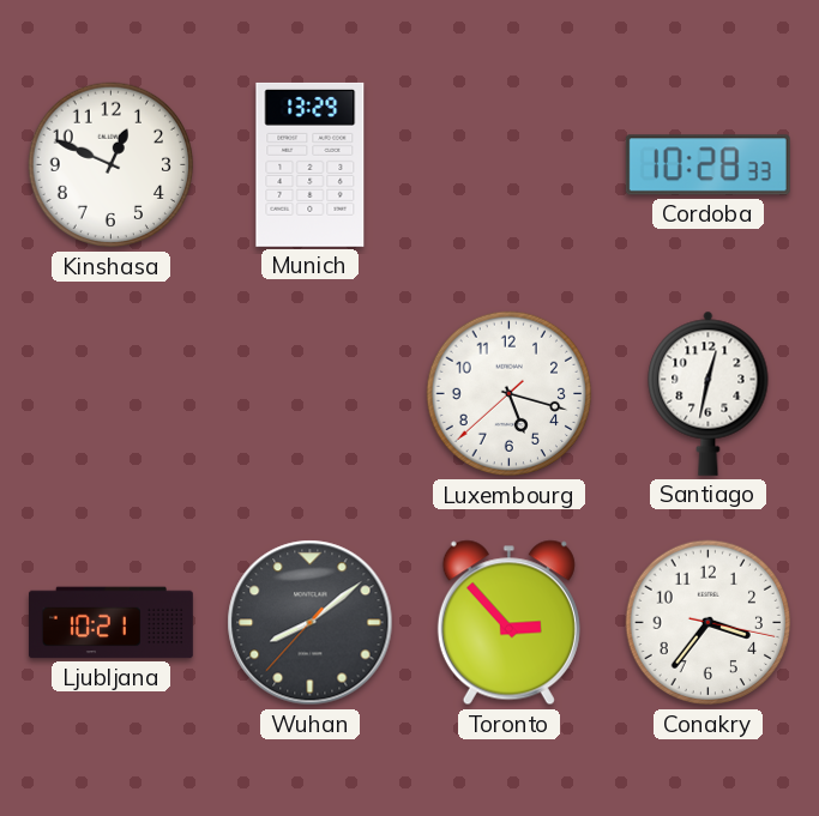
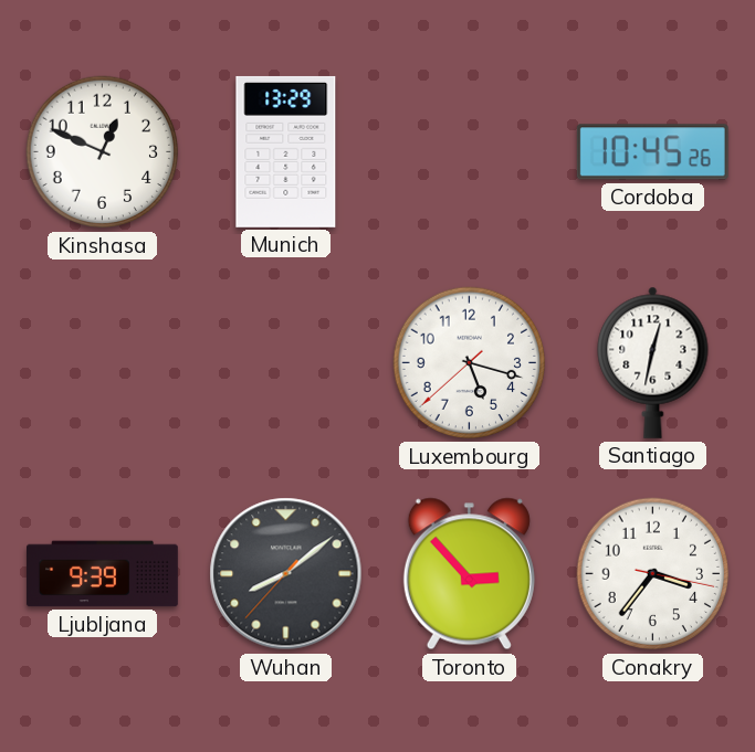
Cordoba: 10:28 -> 10:45 (652, 152)
Ljubljana: 10:21 -> 9:39 (102, 574)
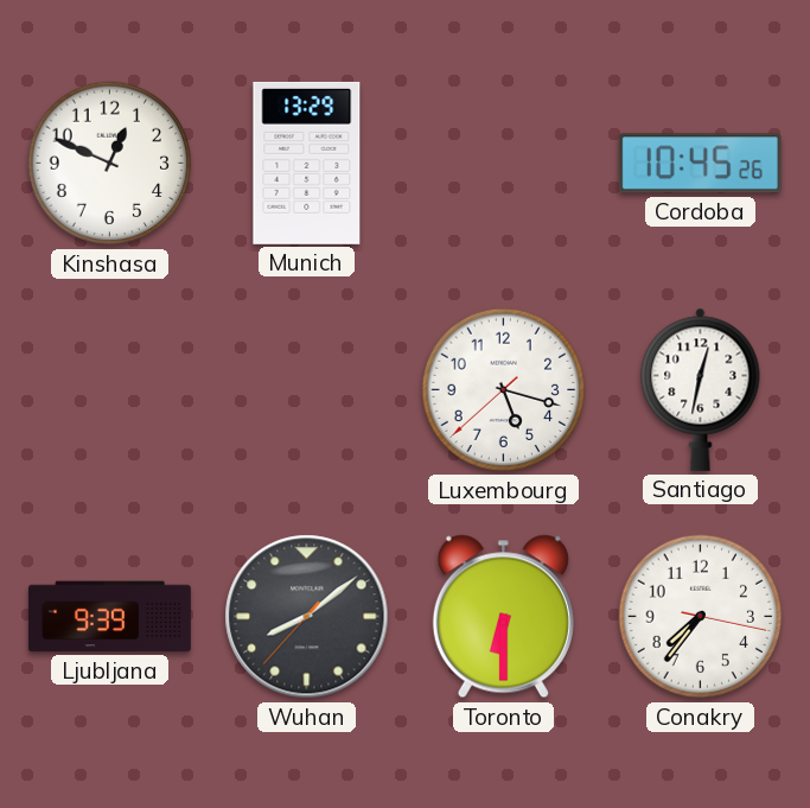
Toronto: 2:53 -> 6:30 (503, 617)
Conakry: 3:36 -> 7:36 (701, 617)
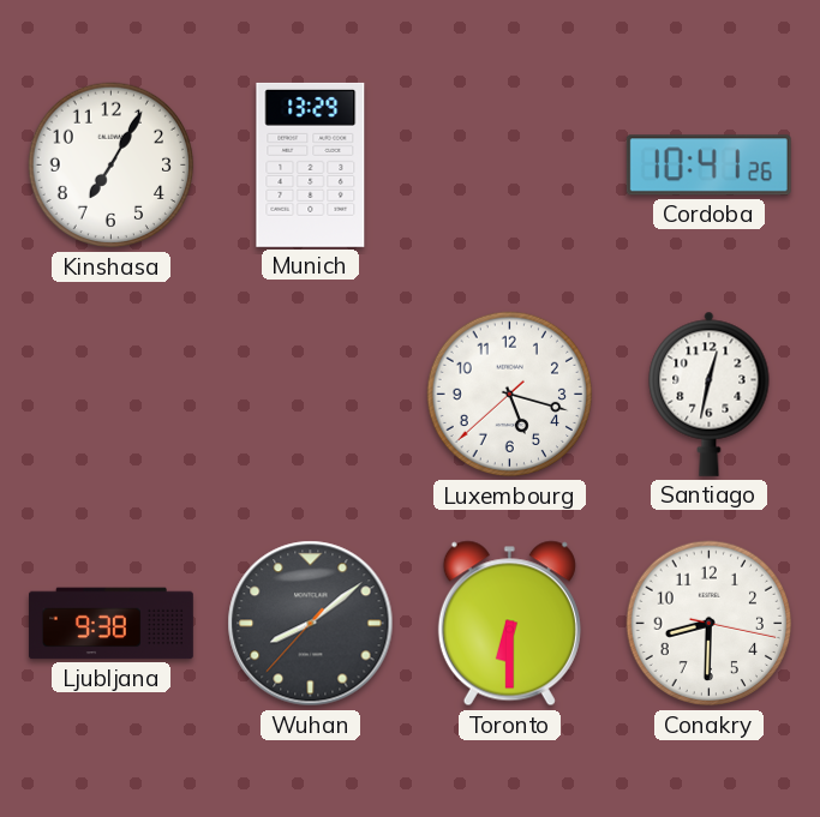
Kinshasa: 12:49 -> 7:05 (112, 166)
Cordoba: 10:45 -> 10:41 (708, 166)
Ljubljana: 9:39 -> 9:38 (110, 624)
Conakry: 7:36 -> 8:30 (710, 624)
